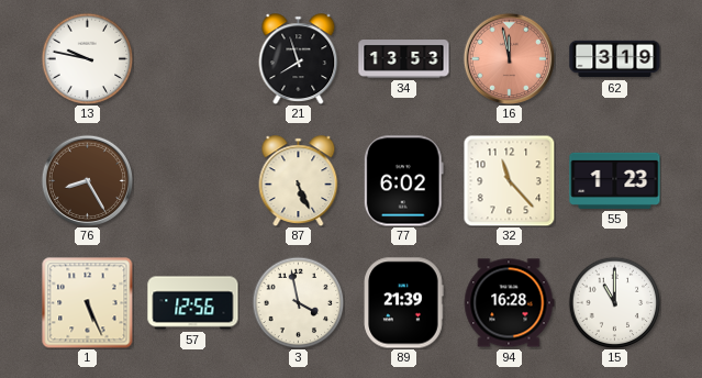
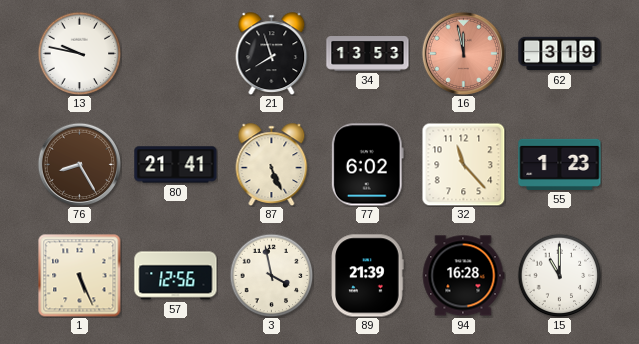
80: none -> 21:41 (176, 165)
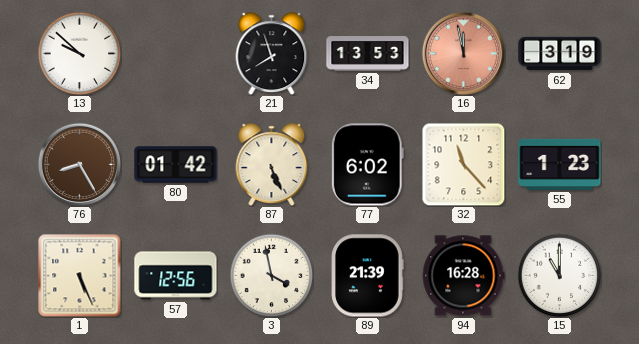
13: 9:47 -> 9:52 (79, 53)
80: 21:41 -> 01:42 (176, 165)
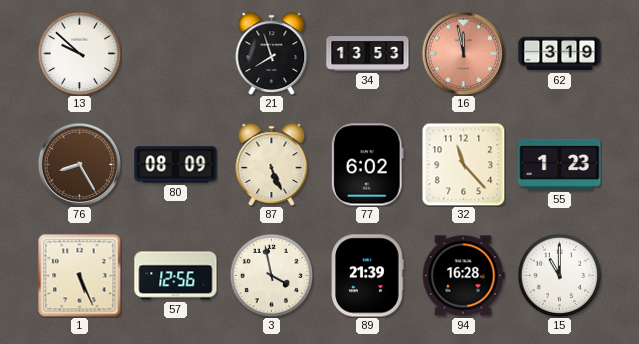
80: 01:42 -> 08:09 (176, 165)
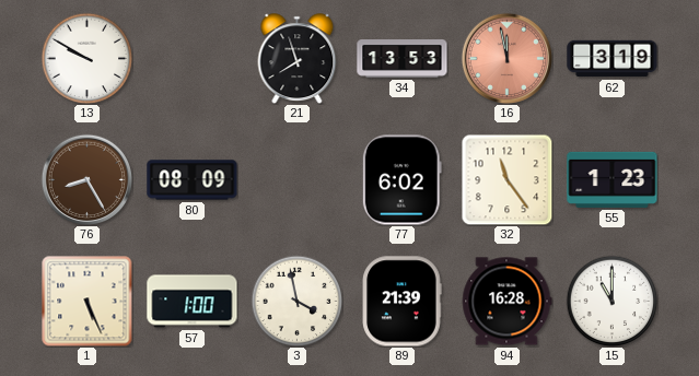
13: 9:52 -> 9:50 (86, 58)
87: 5:26 -> none (272, 164)
32: 11:23 -> 11:24 (506, 179)
57: 12:56 -> 1:00 (193, 302)
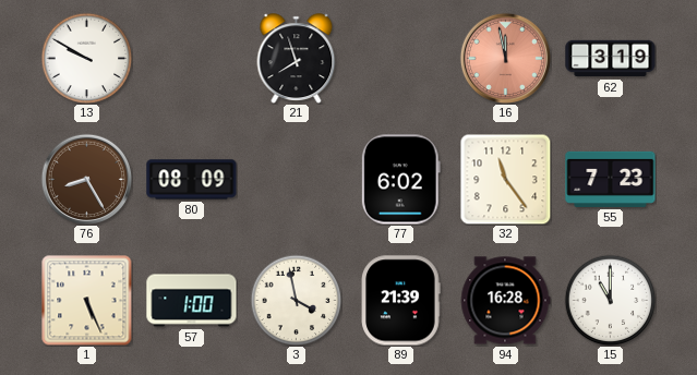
34: 13:53 -> none (403, 59)
55: 1:23 -> 7:23 (611, 179)
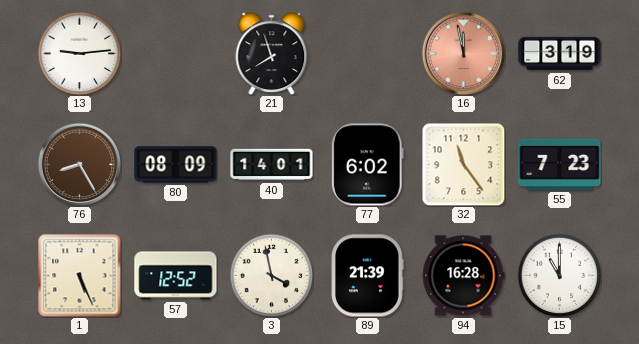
13: 9:50 -> 9:14 (79, 53)
40: none -> 14:01 (272, 165)
57: 1:00 -> 12:52 (176, 276)
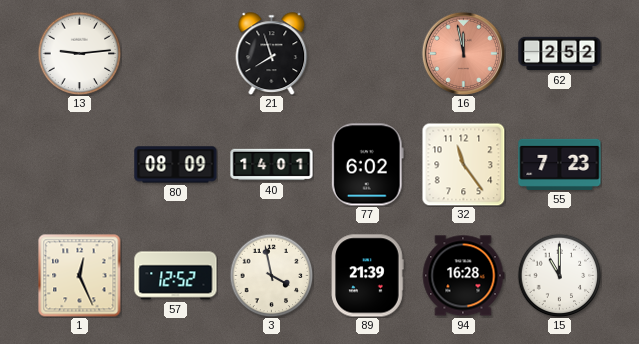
62: 3:19 -> 2:52 (560, 54)
76: 8:25 -> none (79, 164)
1: 5:26 -> 12:26 (79, 275)
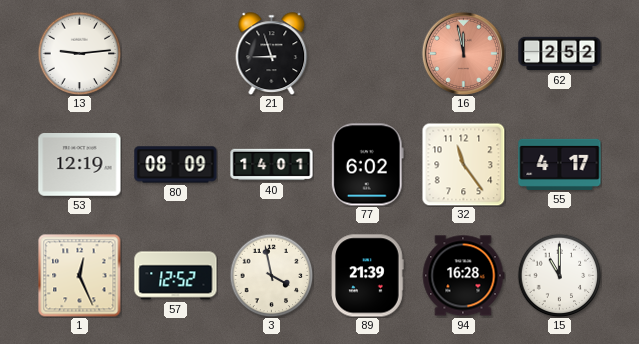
21: 7:57 -> 8:57 (272, 53)
53: none -> 12:19 (80, 165)
55: 7:23 -> 4:17 (560, 164)
